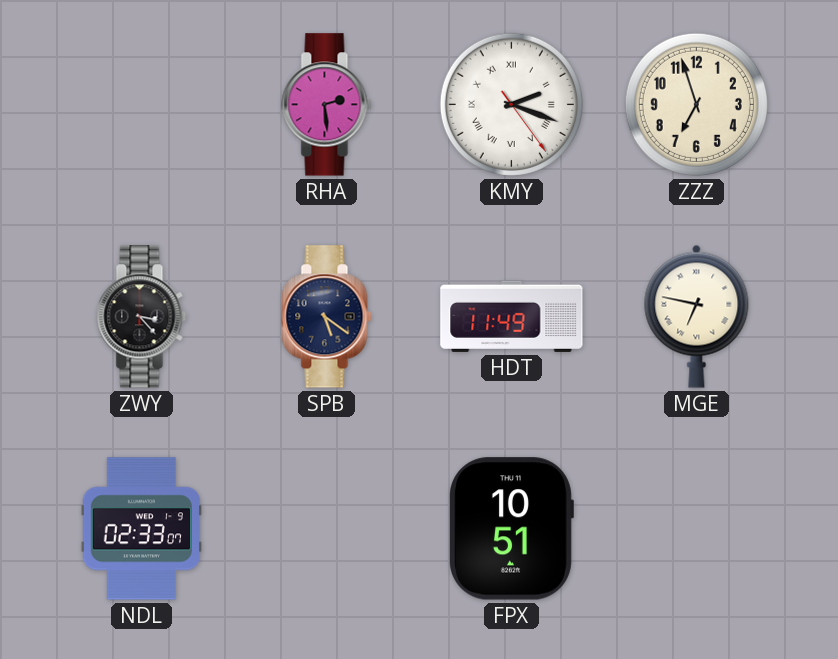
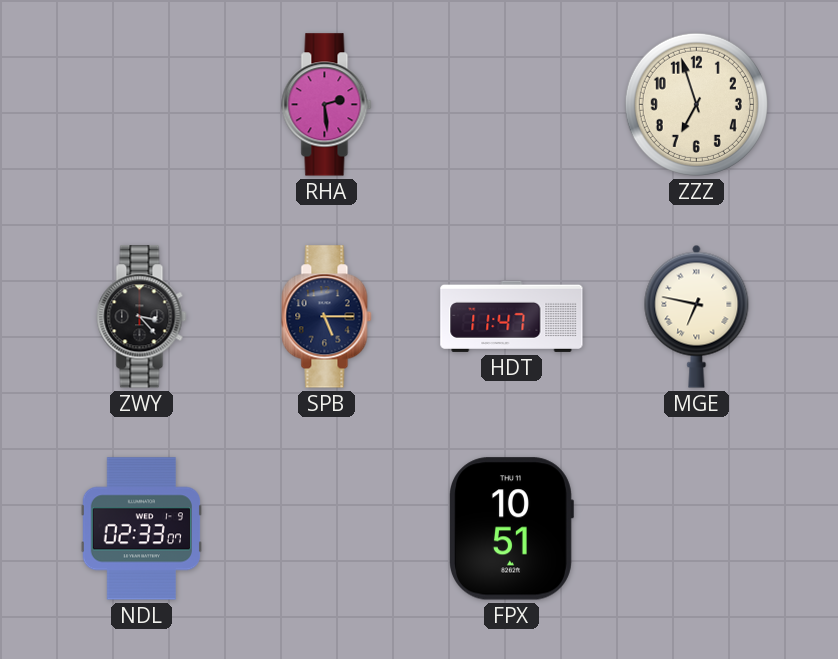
KMY: 2:18 -> none (511, 104)
SPB: 5:21 -> 5:15 (327, 317)
HDT: 11:49 -> 11:47 (512, 316)
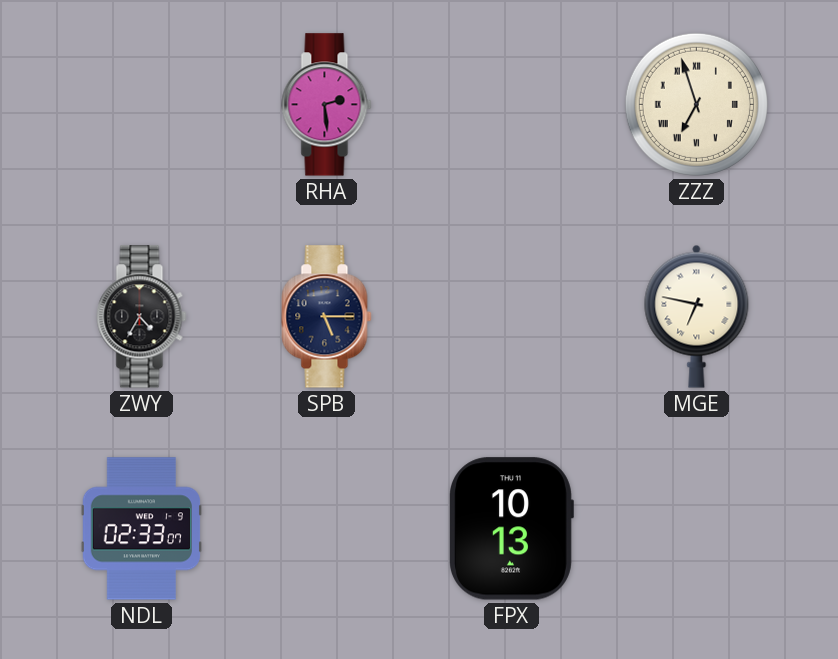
ZZZ numerals: Arabic -> Roman (696, 104)
ZWY: 3:23 -> 4:35 (142, 317)
HDT: 11:47 -> none (512, 316)
FPX: 10:51 -> 10:13 (512, 529)
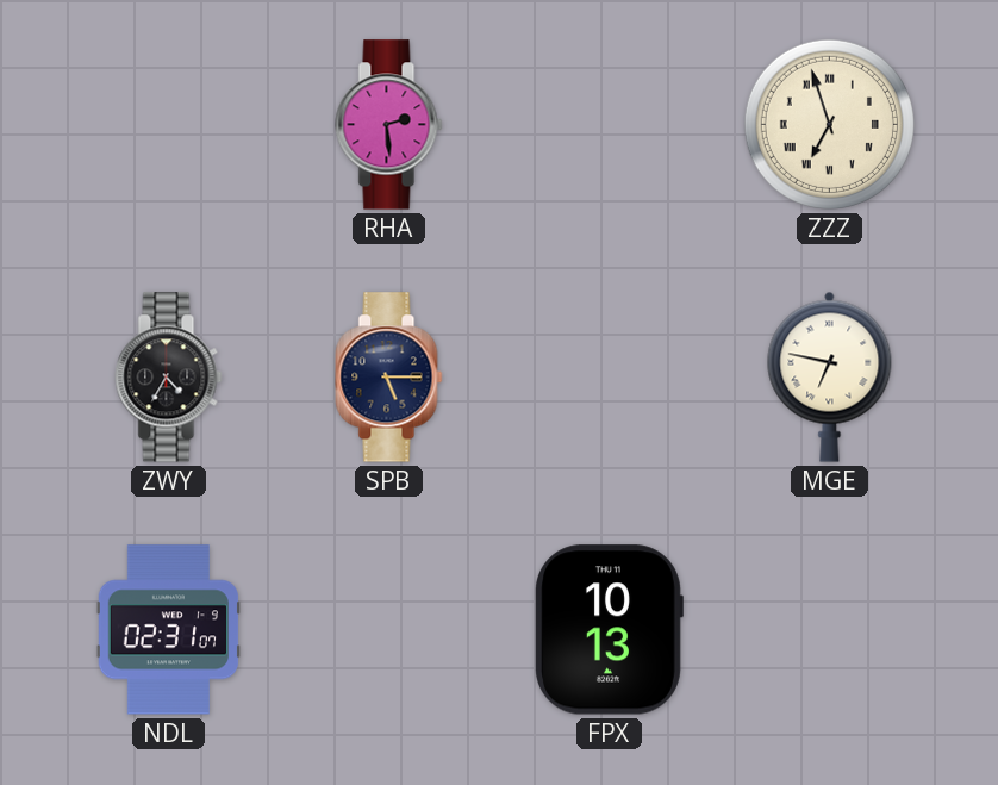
NDL: 02:33 -> 02:31 (168, 630)
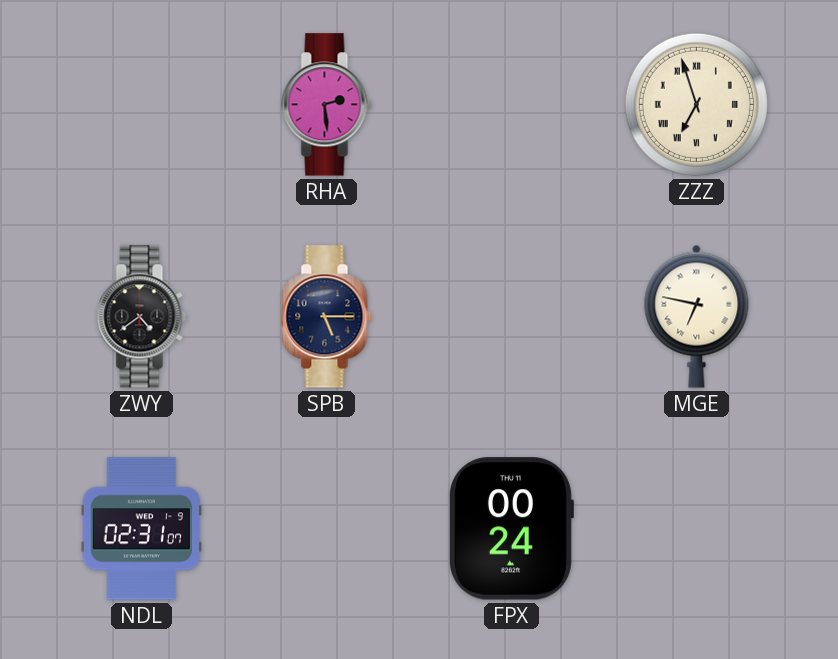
ZWY: 4:35 -> 4:39 (142, 317)
FPX: 10:13 -> 00:24 (512, 529)
